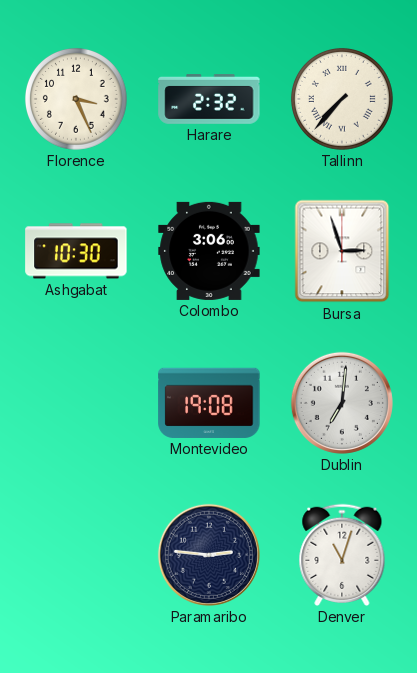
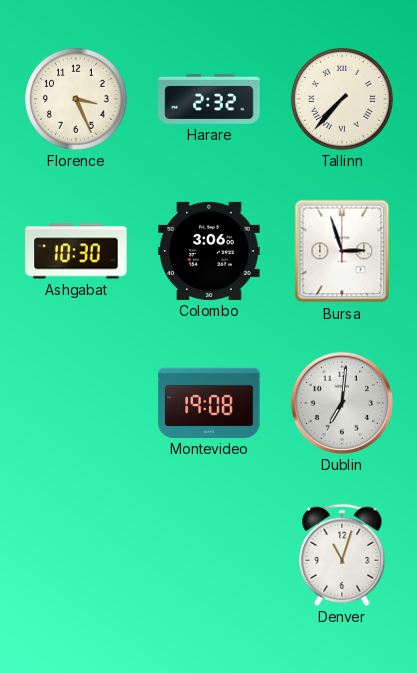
Paramaribo: 2:46 -> none (209, 555)
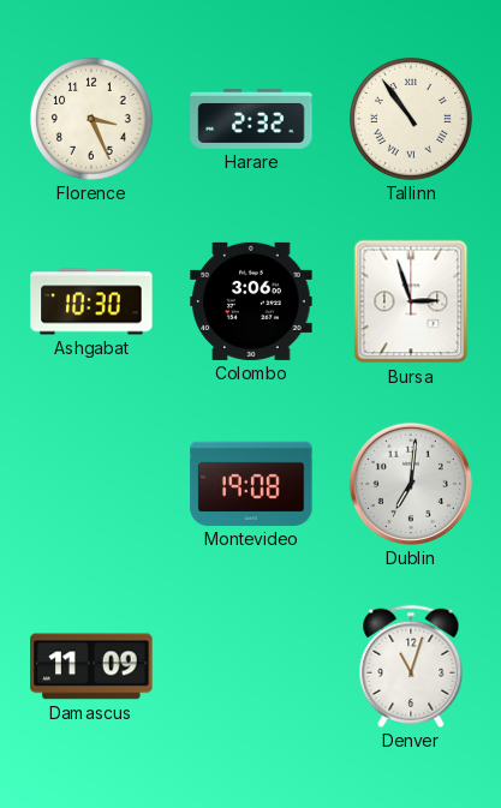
Tallinn: 7:37 -> 10:54 (411, 119)
Damascus: none -> 11:09 (91, 666)
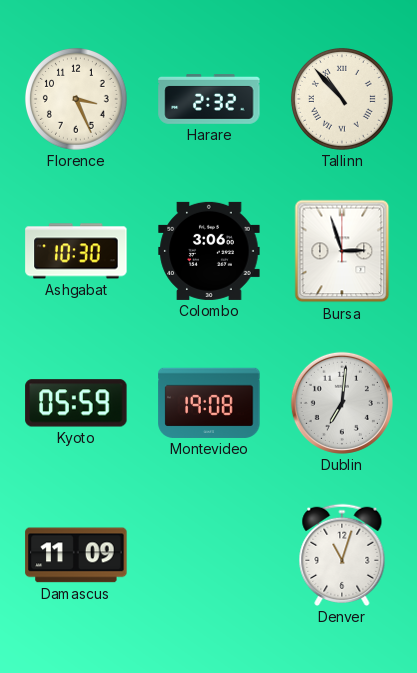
Tallinn: 10:54 -> 10:53 (342, 99)
Kyoto: none -> 05:59 (76, 403)
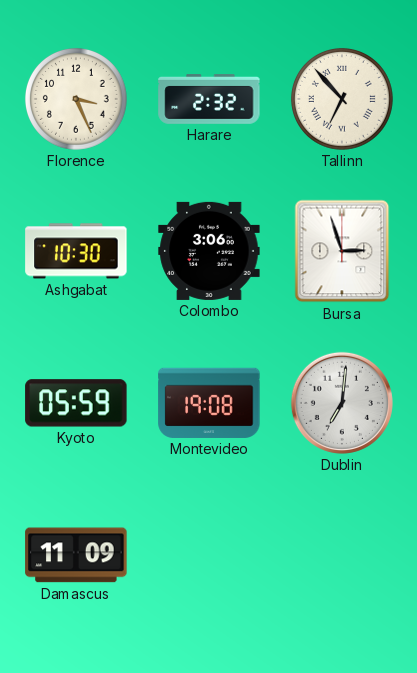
Tallinn: 10:53 -> 6:53 (342, 99)
Denver: 11:03 -> none (342, 555)
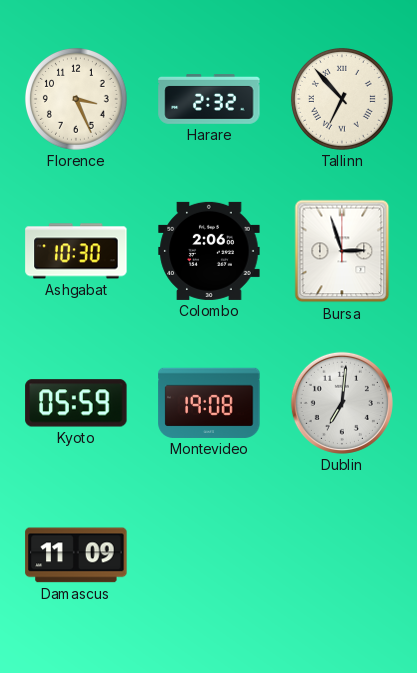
Colombo: 3:06 -> 2:06 (209, 251)
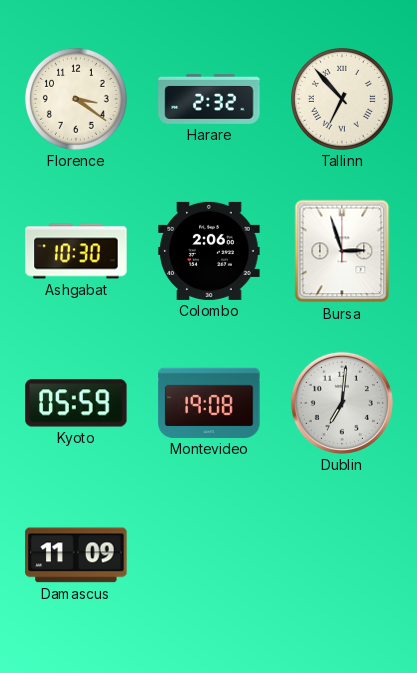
Florence: 3:26 -> 3:21 (76, 99)
